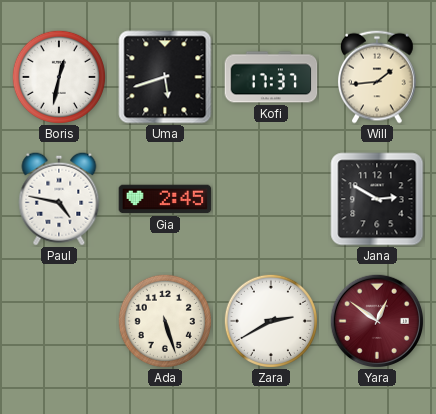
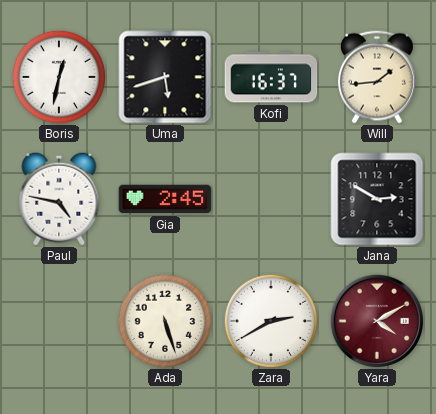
Kofi: 17:37 -> 16:37 (271, 77)
Yara: 12:51 -> 4:10 (376, 320)
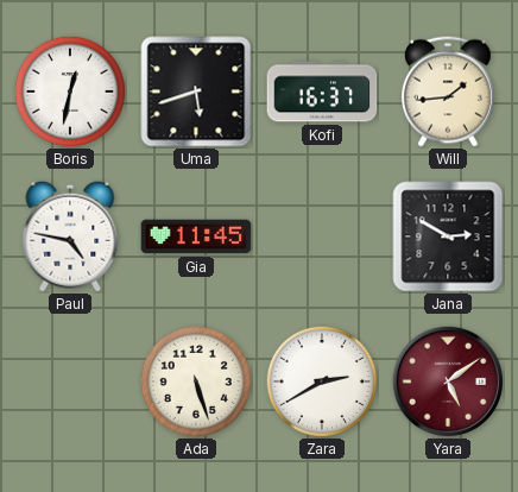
Gia: 2:45 -> 11:45 (196, 236)
Yara: 4:10 -> 5:09 (447, 380)
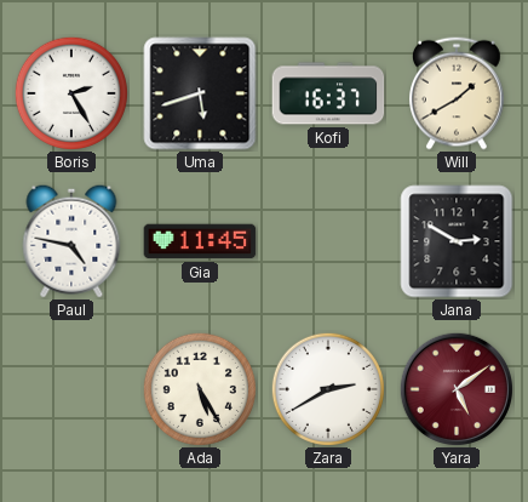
Boris: 12:32 -> 2:25 (71, 93)
Will: 1:44 -> 1:40 (458, 93)
Ada: 5:27 -> 5:25 (200, 389)
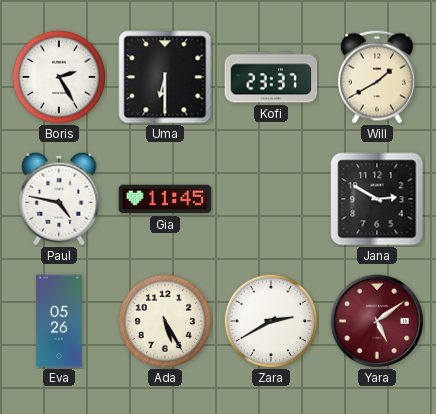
Uma: 5:42 -> 6:30 (165, 77)
Kofi: 16:37 -> 23:37 (271, 77)
Eva: none -> 05:26 (59, 321)
